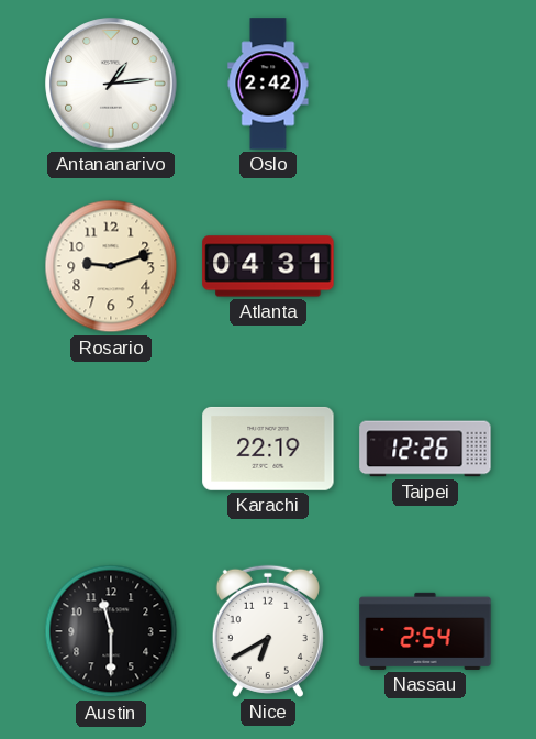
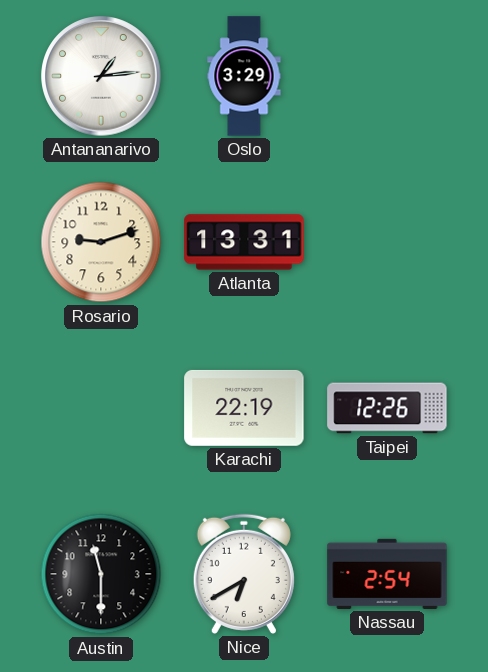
Oslo: 2:42 -> 3:29 (244, 76)
Atlanta: 04:31 -> 13:31 (244, 242)
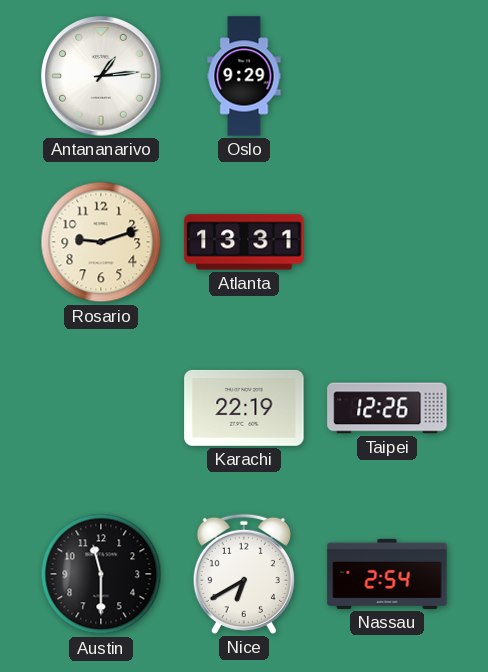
Oslo: 3:29 -> 9:29 (244, 76)
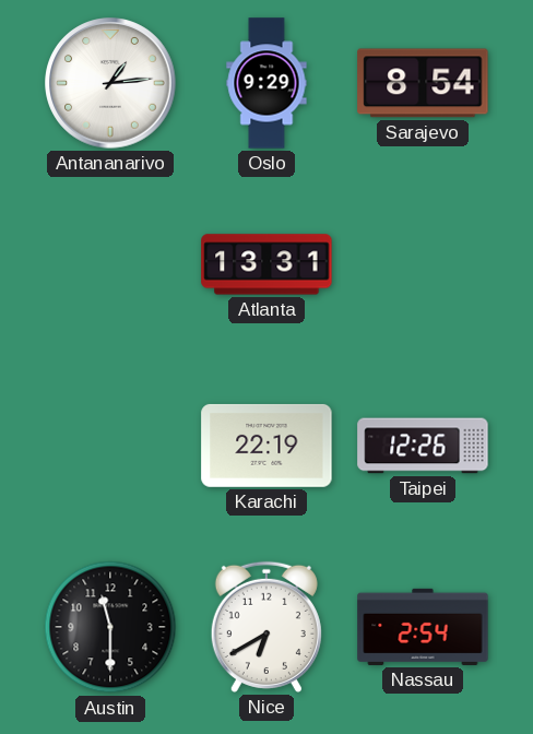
Sarajevo: none -> 8:54 (423, 83)
Rosario: 9:12 -> none (101, 242)
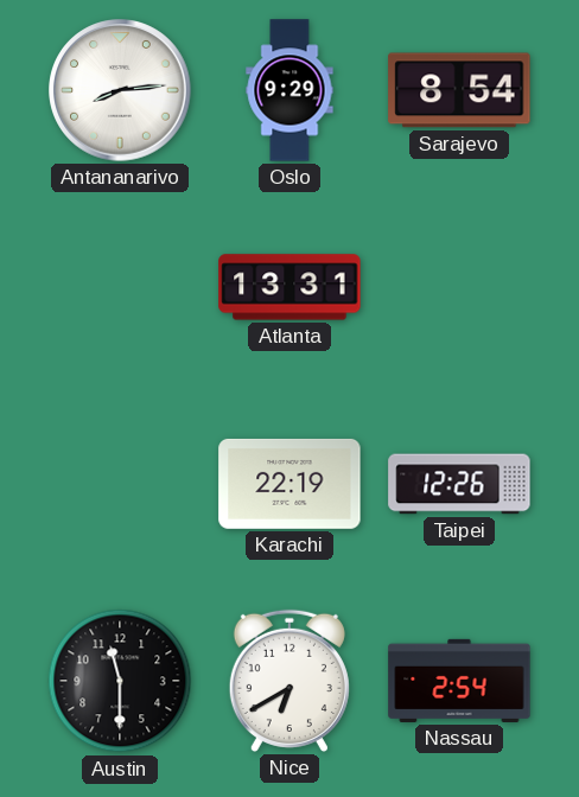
Antananarivo: 1:14 -> 8:14 (120, 90)
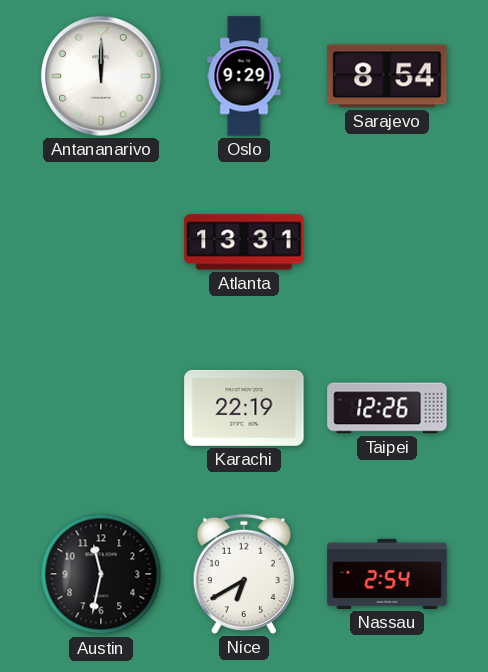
Antananarivo: 8:14 -> 12:00 (101, 76)
Austin: 11:30 -> 11:32 (101, 574)
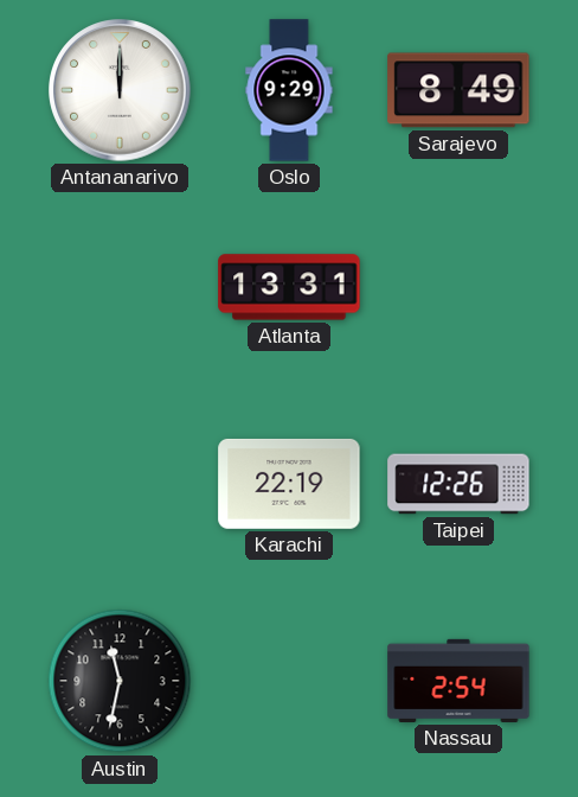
Sarajevo: 8:54 -> 8:49 (458, 90)
Nice: 6:40 -> none (244, 574)
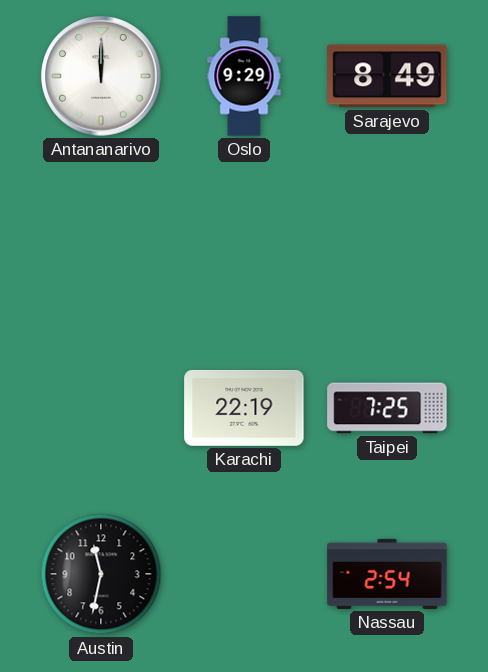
Atlanta: 13:31 -> none (289, 287)
Taipei: 12:26 -> 7:25 (387, 408)
